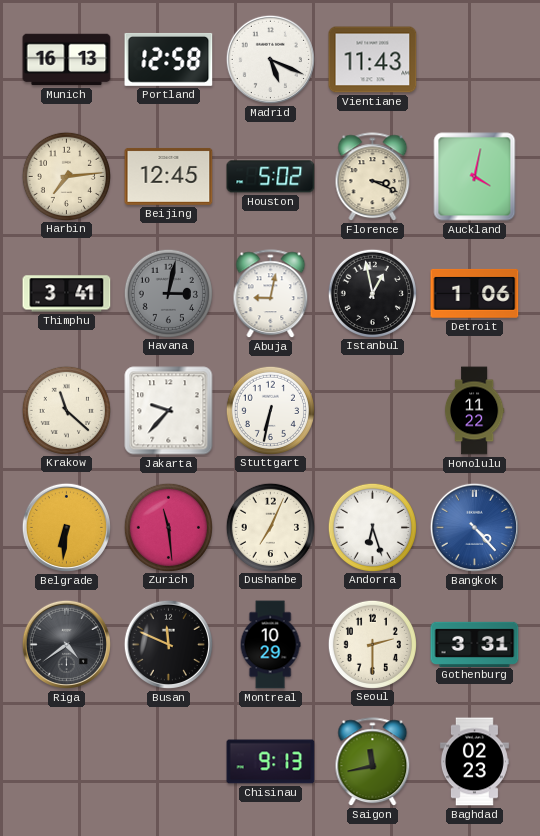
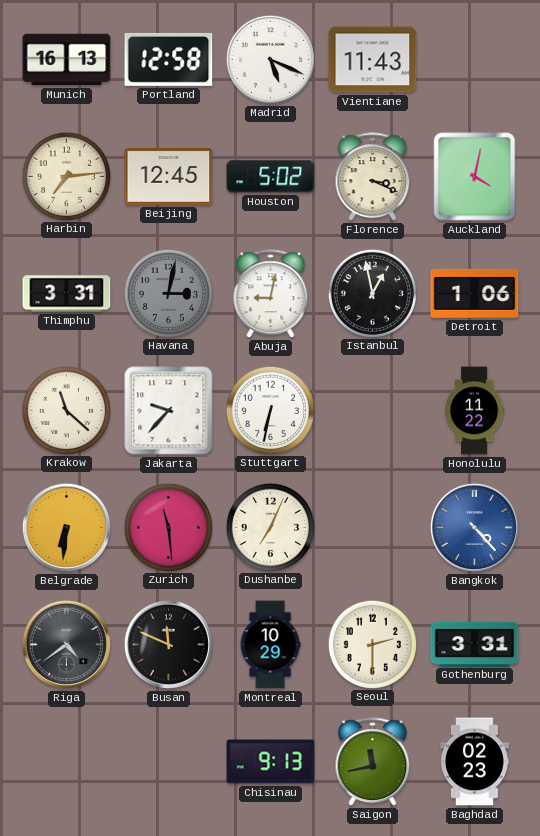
Thimphu: 3:41 -> 3:31 (67, 294)
Andorra: 6:27 -> none (372, 527)
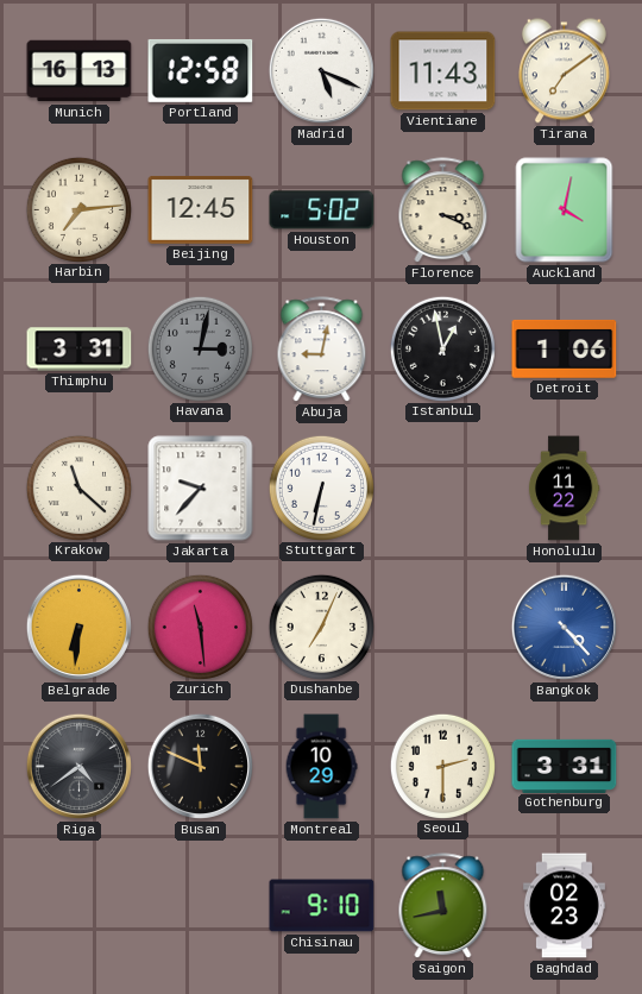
Tirana: none -> 7:09 (564, 71)
Chisinau: 9:13 -> 9:10 (322, 906)
